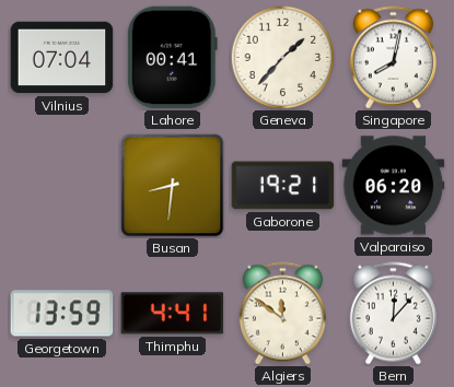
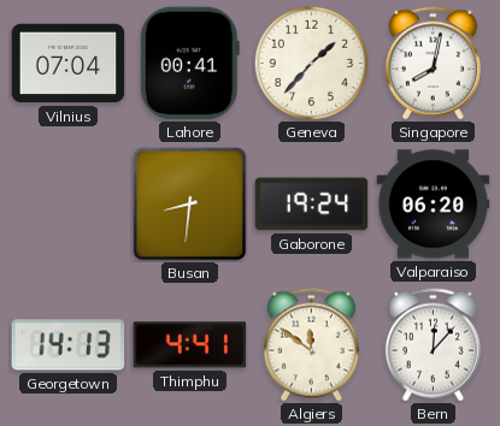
Gaborone: 19:21 -> 19:24 (312, 205)
Georgetown: 13:59 -> 14:13 (69, 345)
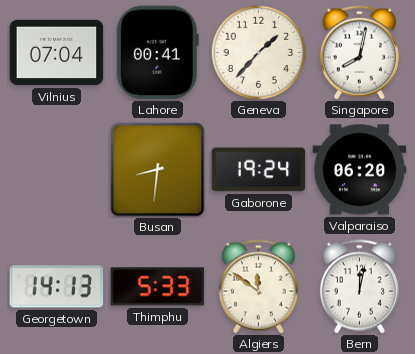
Thimphu: 4:41 -> 5:33 (158, 287)
Bern: 12:07 -> 12:02 (359, 287)
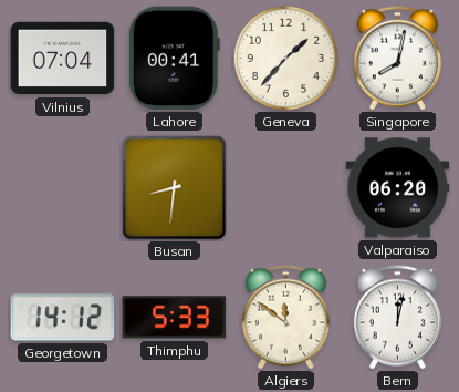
Gaborone: 19:24 -> none (259, 170)
Georgetown: 14:13 -> 14:12 (63, 318)
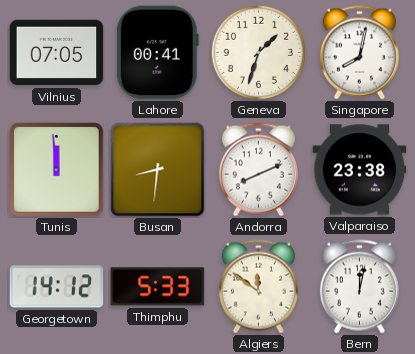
Vilnius: 07:04 -> 07:05 (57, 53)
Geneva: 1:37 -> 1:33 (258, 52)
Tunis: none -> 11:59 (57, 170)
Andorra: none -> 8:11 (258, 170)
Valparaiso: 06:20 -> 23:38 (360, 170)
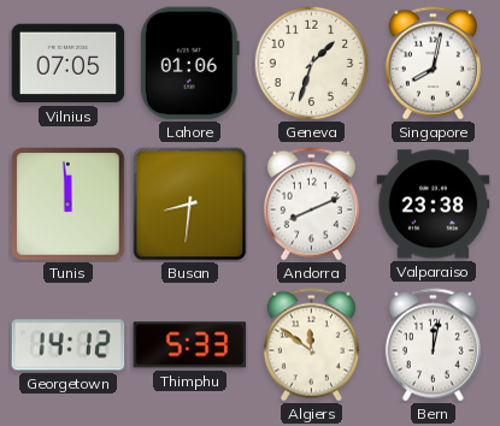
Lahore: 00:41 -> 01:06 (189, 64)
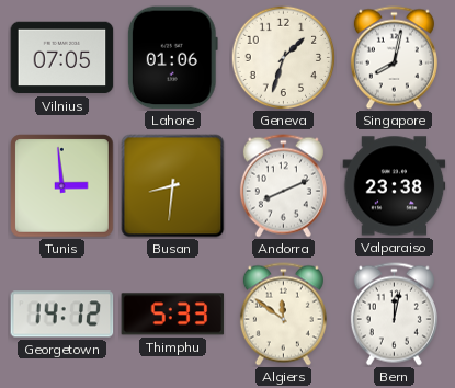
Tunis: 11:59 -> 2:59 (62, 186)
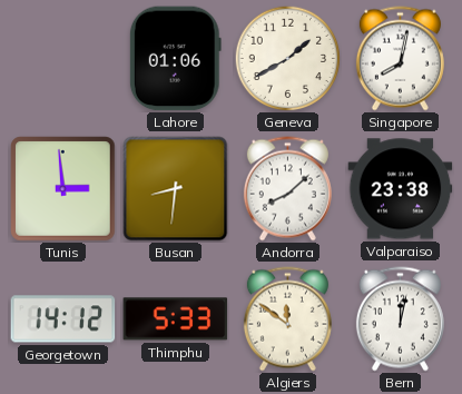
Vilnius: 07:05 -> none (62, 58)
Geneva: 1:33 -> 1:40 (287, 58)
Andorra: 8:11 -> 8:08 (287, 189)
